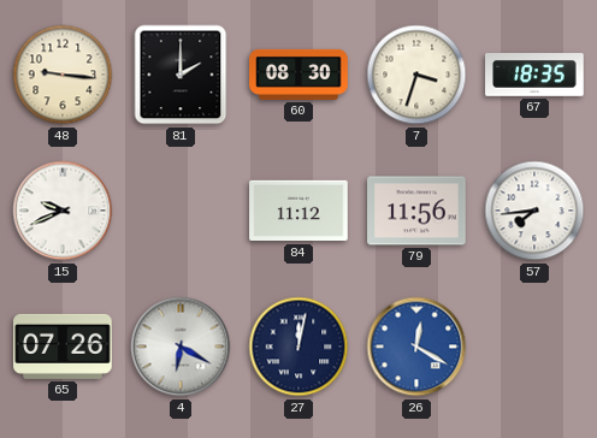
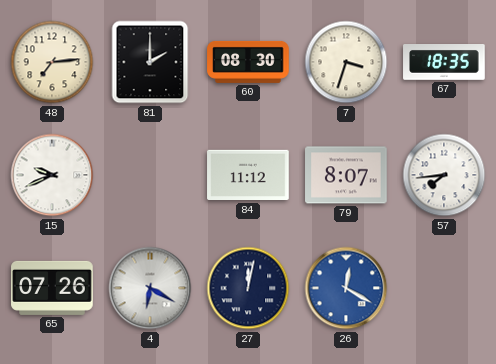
48: 9:16 -> 7:14 (52, 62)
79: 11:56 -> 8:07 (346, 175)
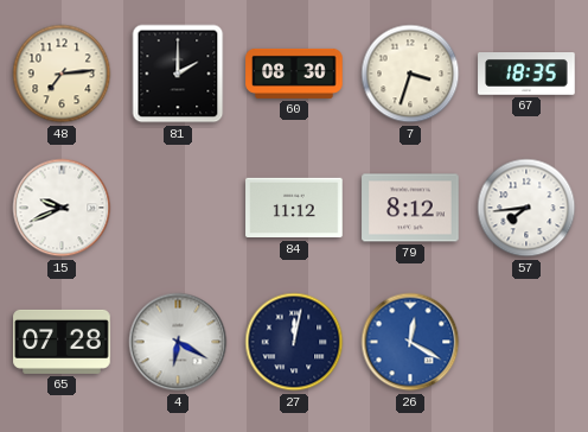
79: 8:07 -> 8:12 (410, 208)
65: 07:26 -> 07:28 (62, 342)
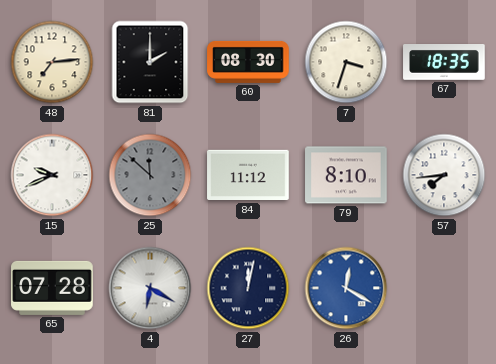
25: none -> 11:52 (150, 175)
79: 8:12 -> 8:10 (346, 175)
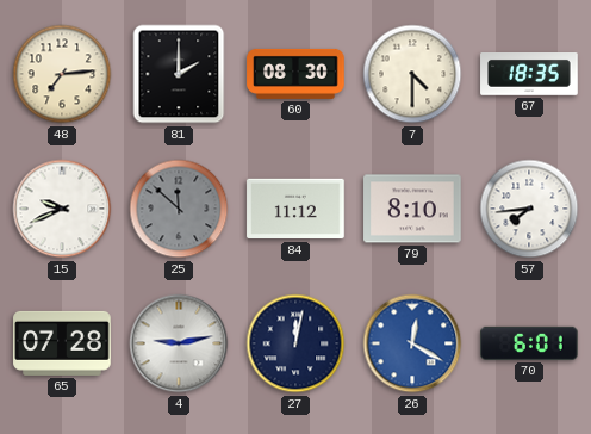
7: 3:33 -> 4:30 (412, 74)
4: 6:20 -> 9:13 (179, 343)
70: none -> 6:01 (529, 343)
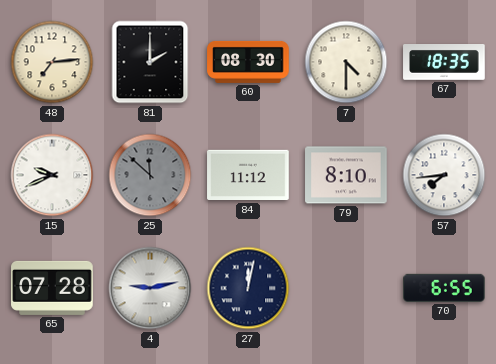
26: 12:20 -> none (412, 343)
70: 6:01 -> 6:55 (444, 288)
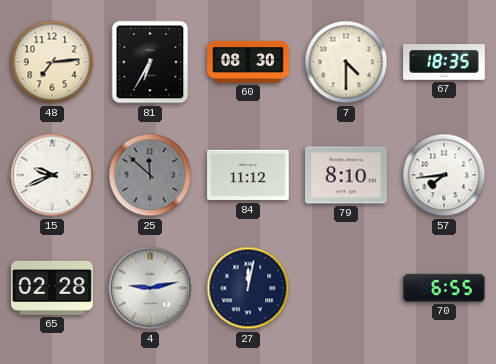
81: 2:00 -> 6:35 (150, 62)
65: 07:28 -> 02:28 (52, 288)
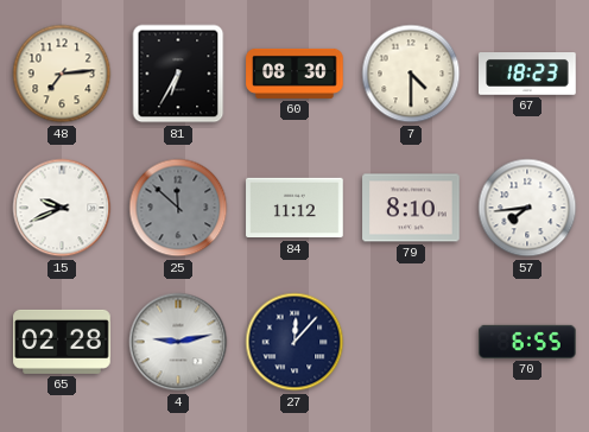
67: 18:35 -> 18:23 (527, 75)
27: 12:02 -> 12:07 (294, 342)
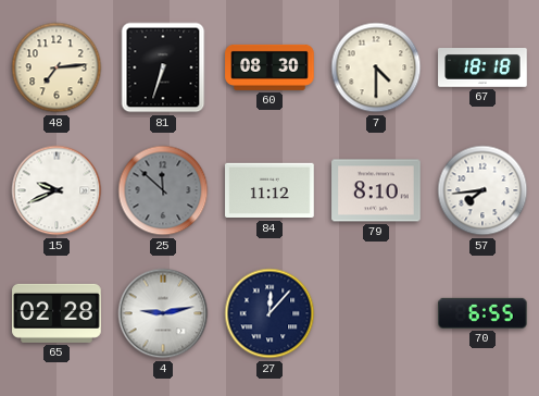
81: 6:35 -> 6:33 (163, 67)
67: 18:23 -> 18:18 (482, 69)
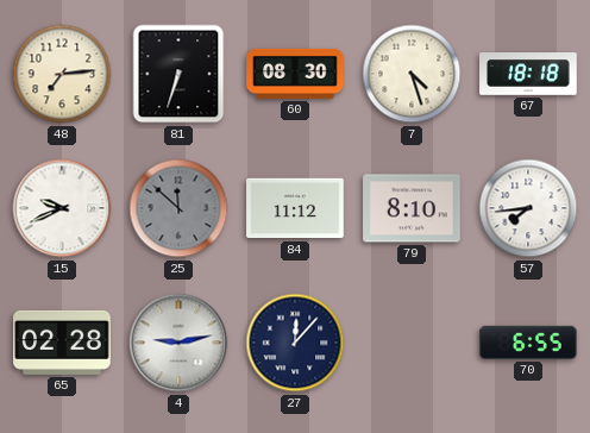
7: 4:30 -> 4:27 (412, 74)
